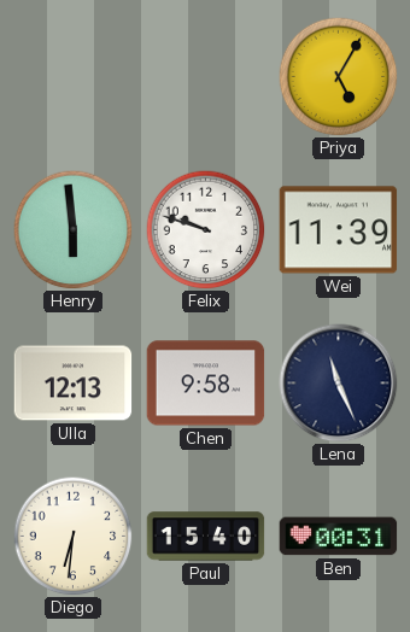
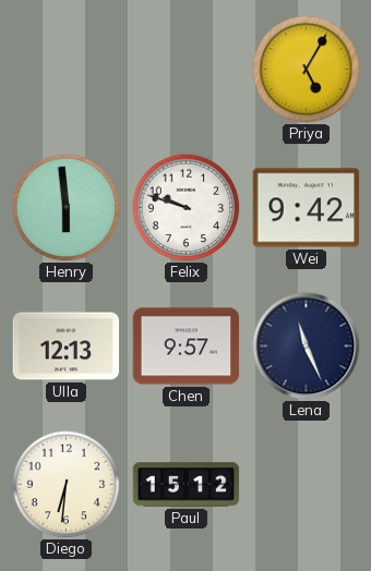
Wei: 11:39 -> 9:42 (307, 208)
Chen: 9:58 -> 9:57 (187, 347)
Paul: 15:40 -> 15:12 (187, 485)
Ben: 00:31 -> none (339, 537)
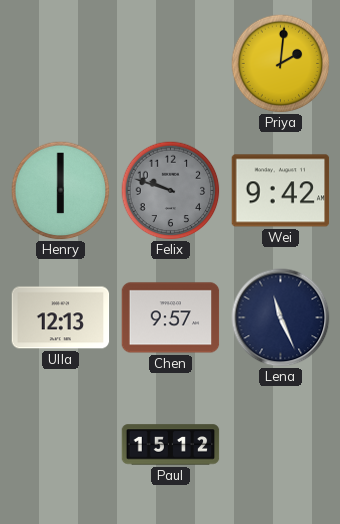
Priya: 5:05 -> 2:01 (281, 64)
Henry: 5:59 -> 6:00 (61, 191)
Felix dial: white -> grey (171, 191)
Diego: 6:31 -> none (67, 485)
